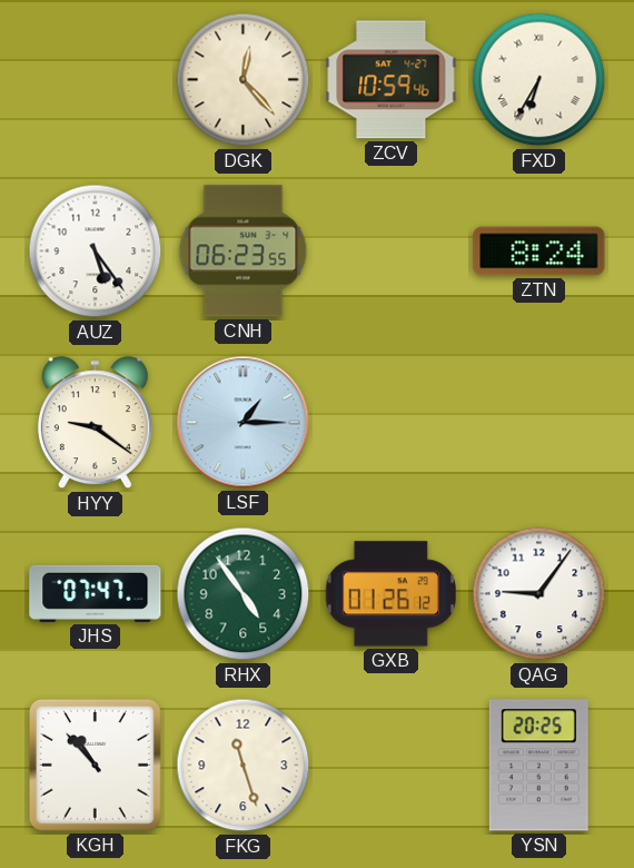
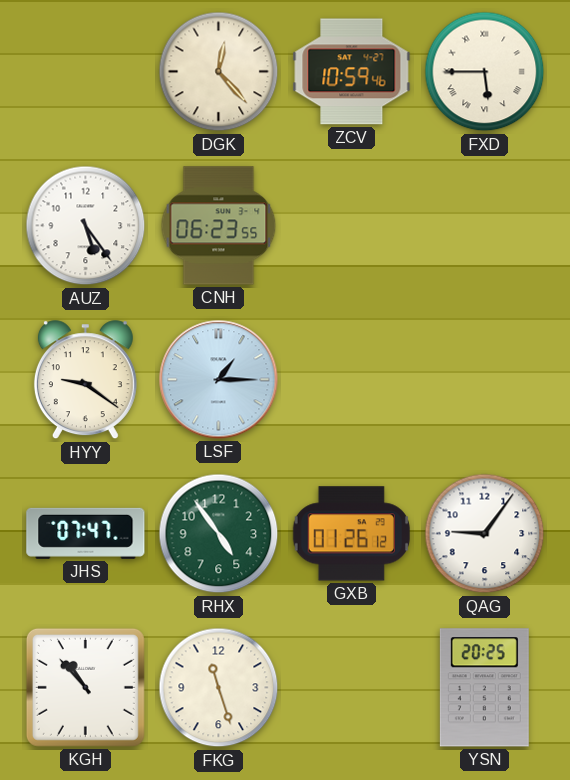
FXD: 6:35 -> 5:45 (485, 72)
ZTN: 8:24 -> none (539, 251)
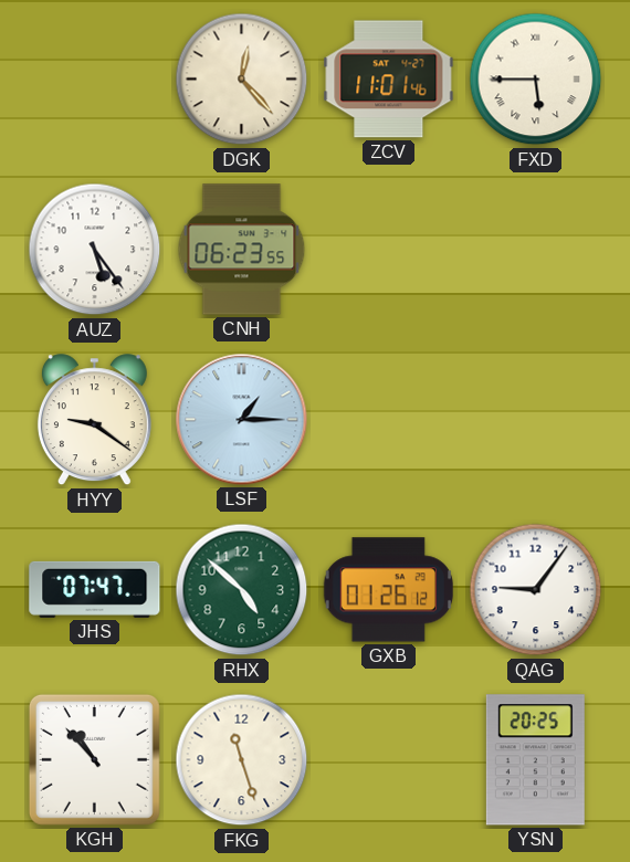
ZCV: 10:59 -> 11:01 (389, 80)
RHX: 4:54 -> 4:52 (242, 590)
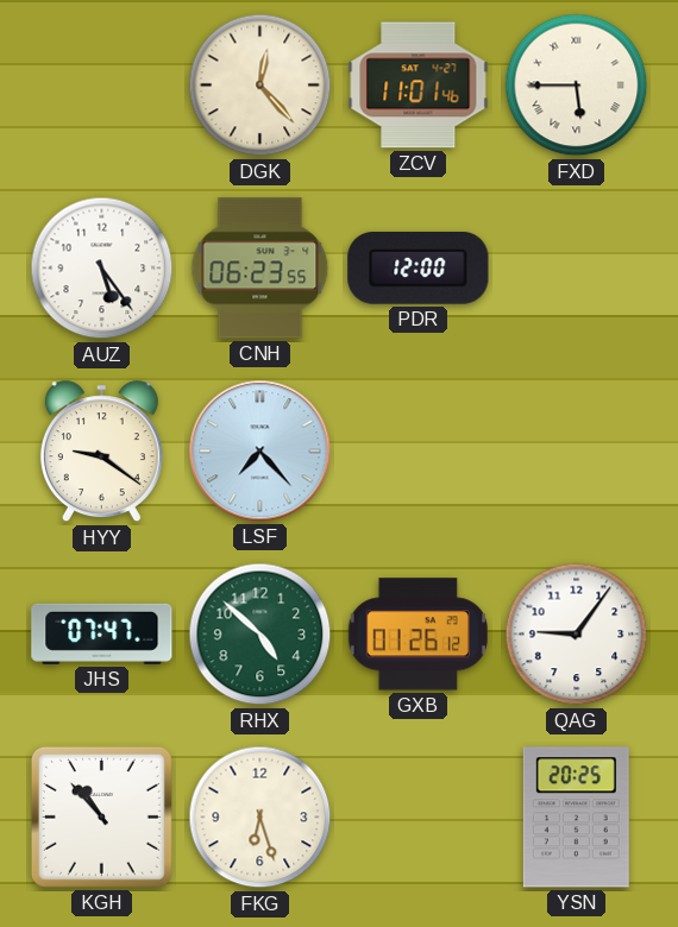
PDR: none -> 12:00 (419, 267)
LSF: 1:15 -> 7:23 (260, 452)
FKG: 11:27 -> 6:27 (260, 818)
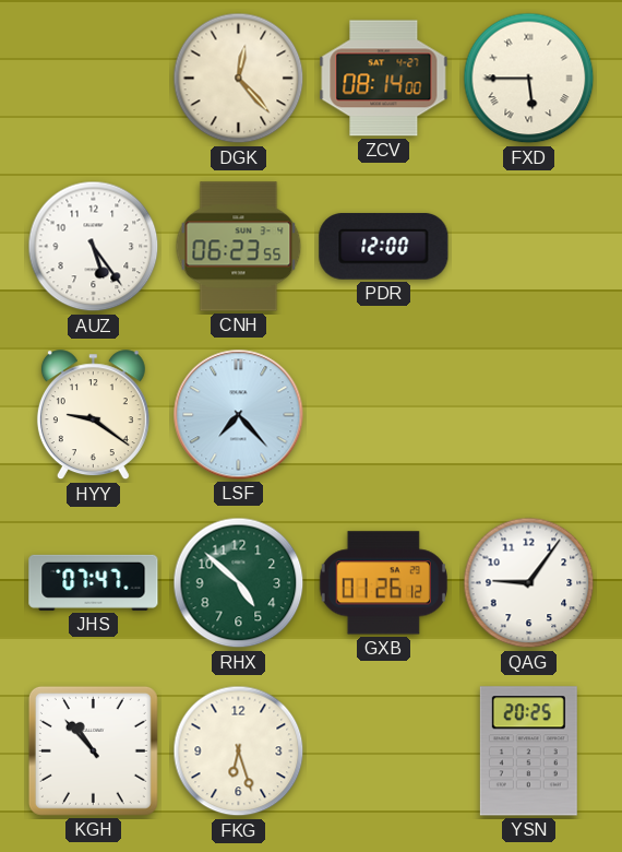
ZCV: 11:01 -> 08:14 (384, 79)
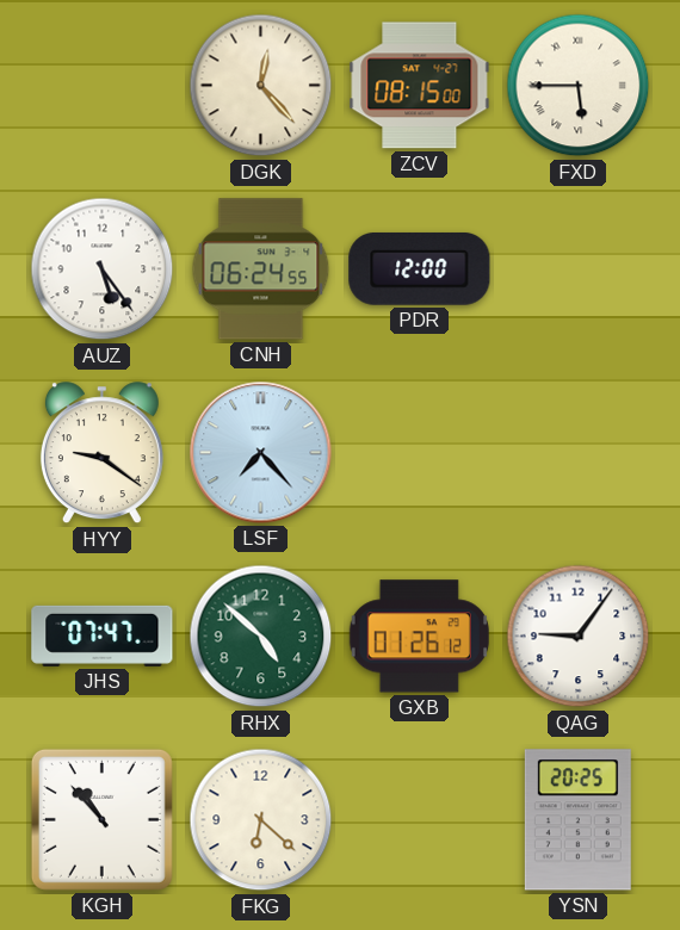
ZCV: 08:14 -> 08:15 (420, 86)
CNH: 06:23 -> 06:24 (261, 269)
FKG: 6:27 -> 6:22 (261, 820)
